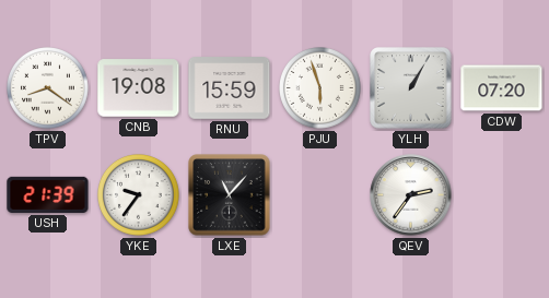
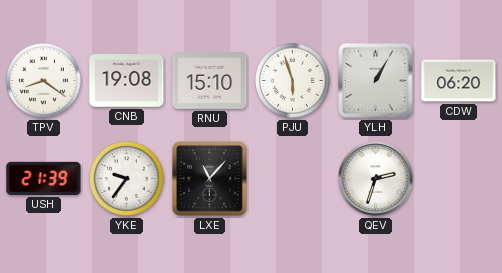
RNU: 15:59 -> 15:10 (210, 81)
CDW: 07:20 -> 06:20 (459, 81)
QEV: 2:36 -> 2:33 (376, 179)
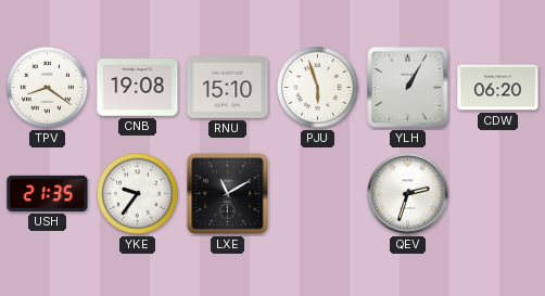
USH: 21:39 -> 21:35 (48, 193)
LXE: 11:07 -> 11:10 (228, 194)
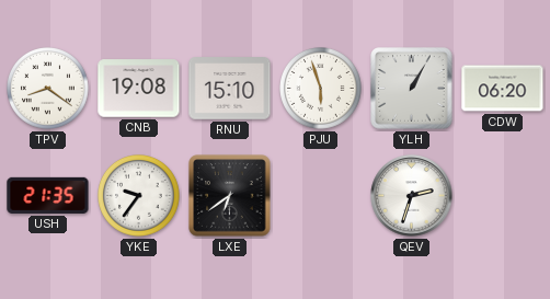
LXE: 11:10 -> 6:39 (230, 196)
